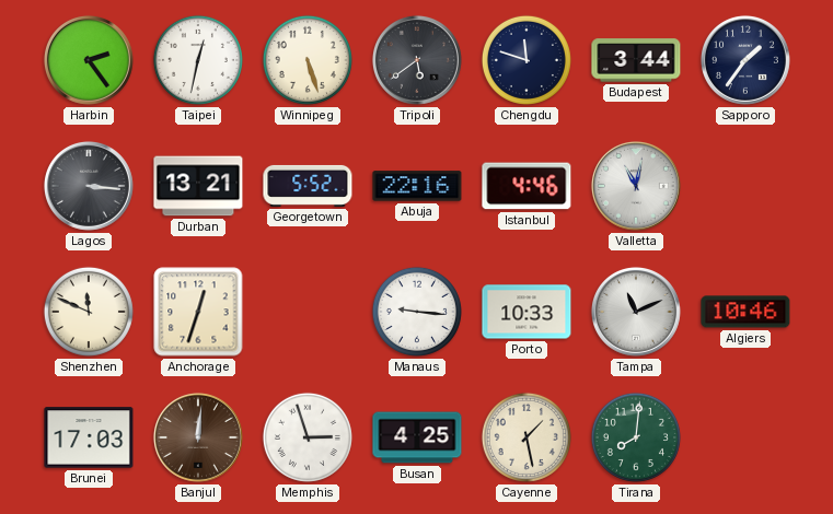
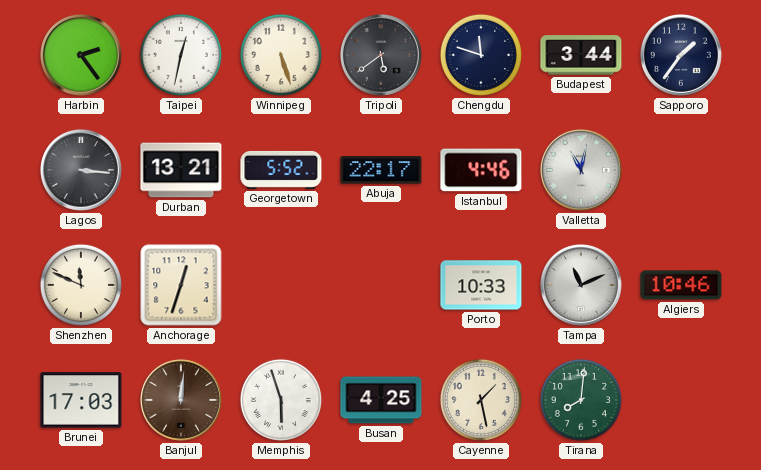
Abuja: 22:16 -> 22:17 (381, 170)
Manaus: 9:16 -> none (417, 312)
Memphis: 2:57 -> 5:57 (281, 400)
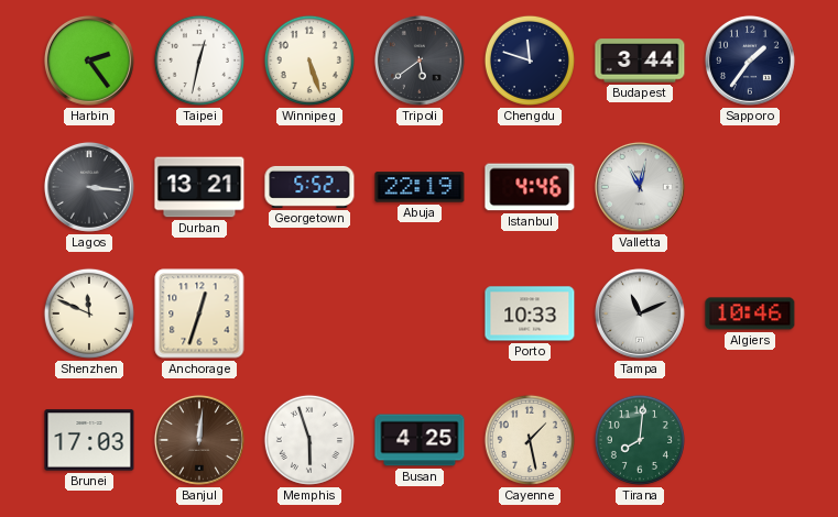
Abuja: 22:17 -> 22:19 (420, 187)
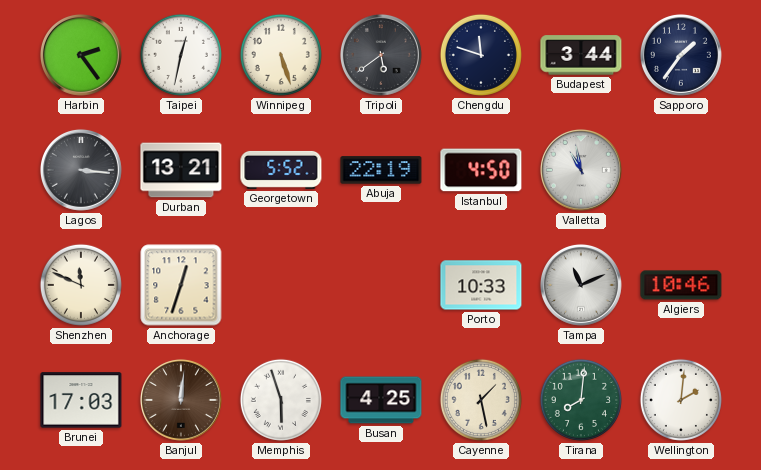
Istanbul: 4:46 -> 4:50 (481, 170)
Valletta: 11:02 -> 10:58 (581, 170)
Wellington: none -> 2:01 (681, 400)
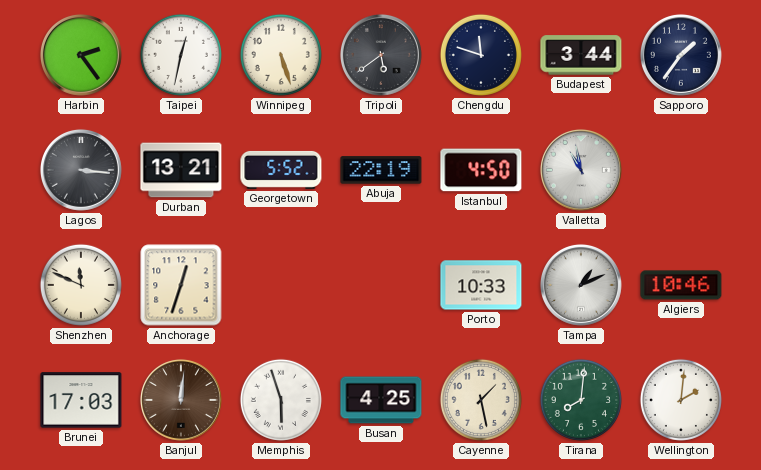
Tampa: 11:11 -> 1:11 (581, 285)
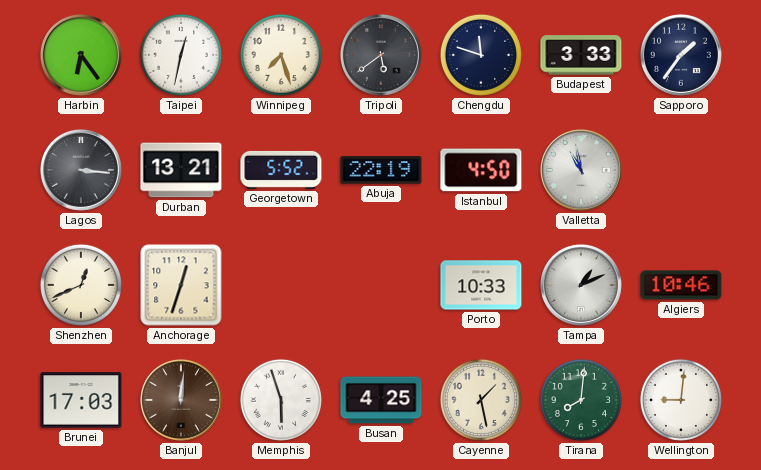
Harbin: 2:24 -> 6:24 (81, 55)
Winnipeg: 5:27 -> 7:27 (281, 55)
Budapest: 3:44 -> 3:33 (581, 55)
Shenzhen: 11:49 -> 12:41 (81, 285)
Wellington: 2:01 -> 9:01 (681, 400)
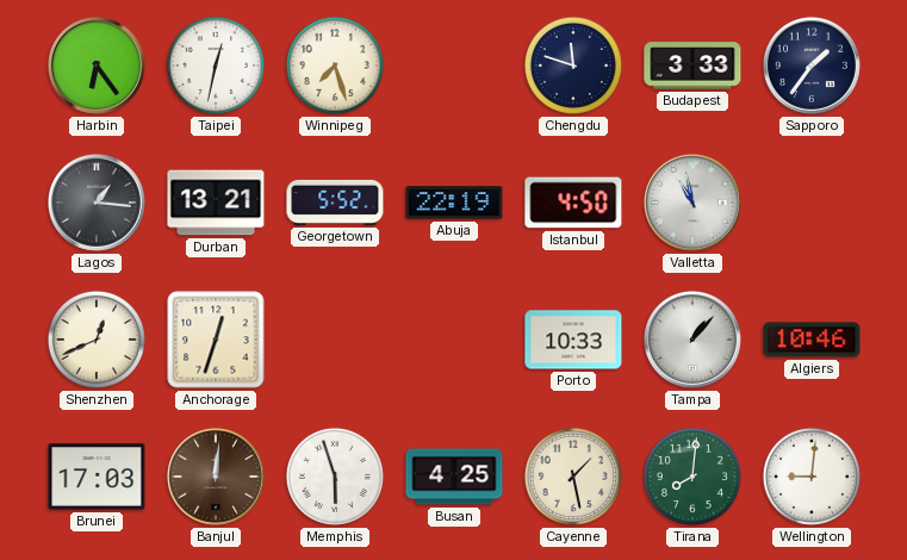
Tripoli: 5:39 -> none (381, 55)
Lagos: 3:16 -> 1:16 (97, 203)
Tampa: 1:11 -> 1:07 (692, 340)
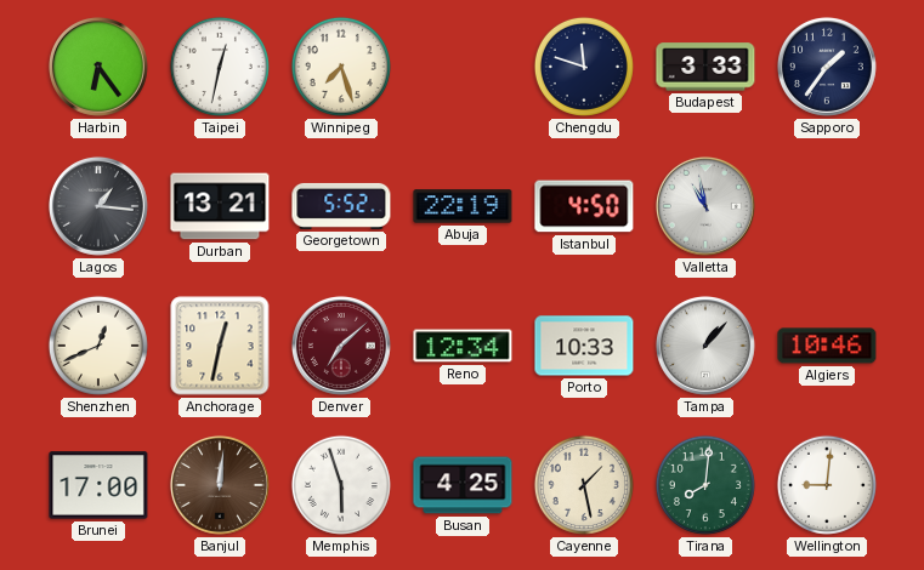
Anchorage: 12:33 -> 12:32 (220, 346)
Denver: none -> 7:08 (341, 346)
Reno: none -> 12:34 (463, 346)
Brunei: 17:03 -> 17:00 (98, 485)
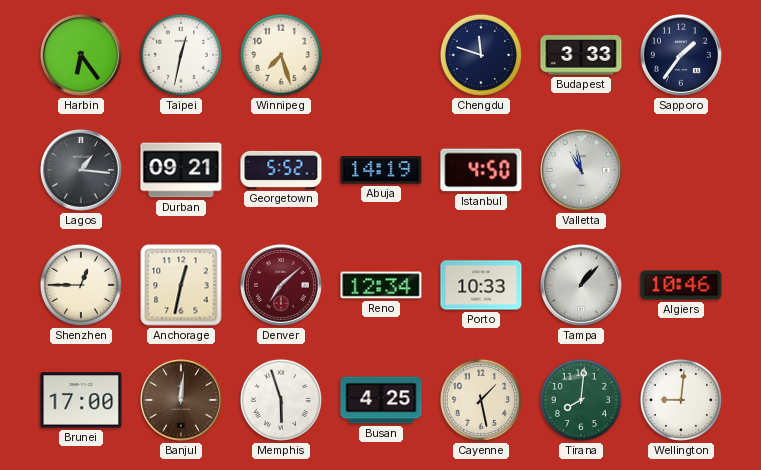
Durban: 13:21 -> 09:21 (181, 170)
Abuja: 22:19 -> 14:19 (381, 170)
Shenzhen: 12:41 -> 12:45 (81, 285)
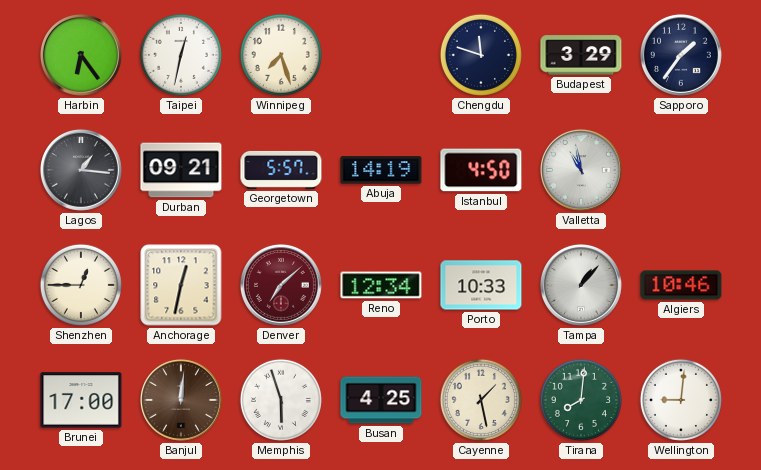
Budapest: 3:33 -> 3:29 (581, 55)
Georgetown: 5:52 -> 5:57 (281, 170)
